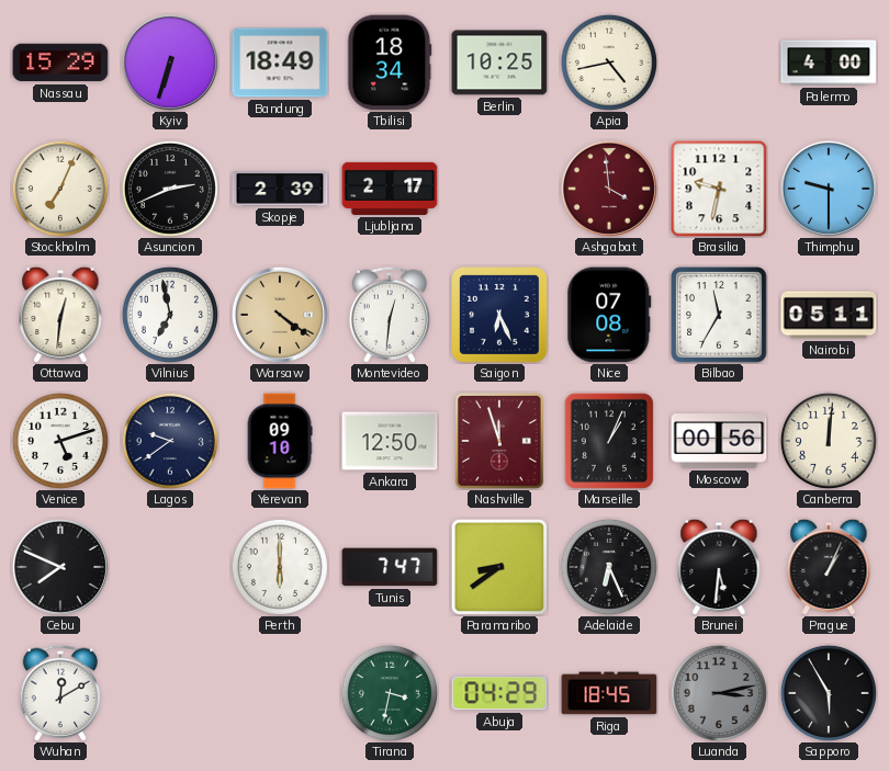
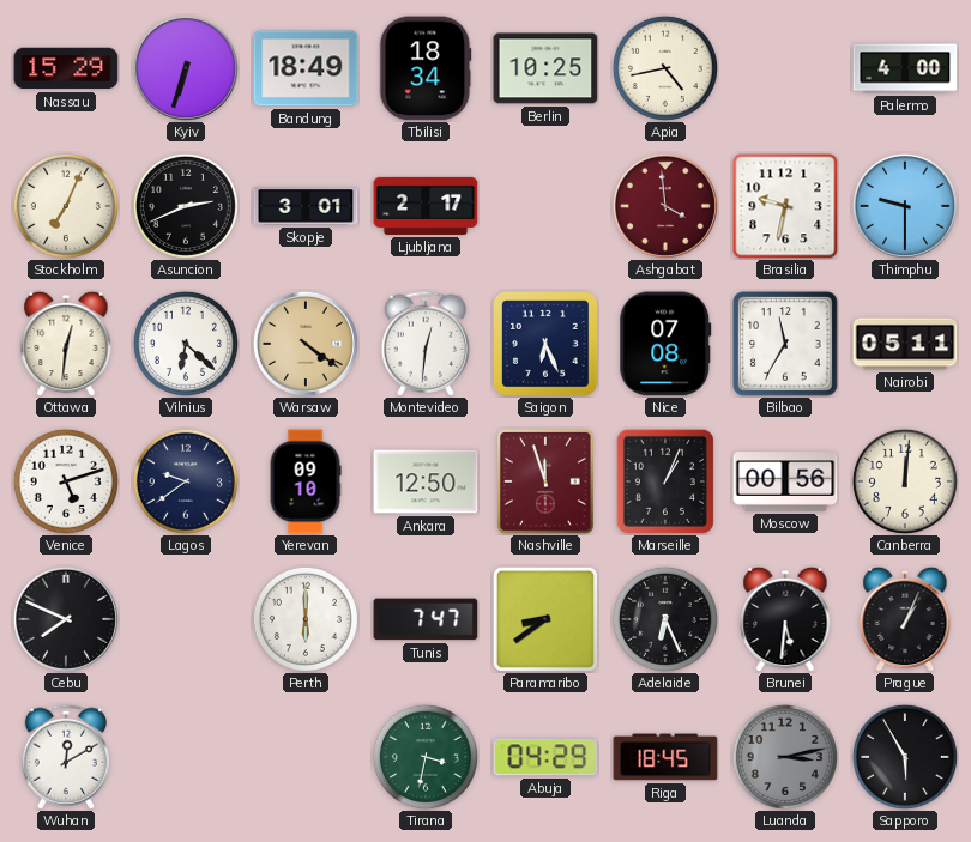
Skopje: 2:39 -> 3:01 (306, 206)
Vilnius: 6:58 -> 6:22 (186, 344)
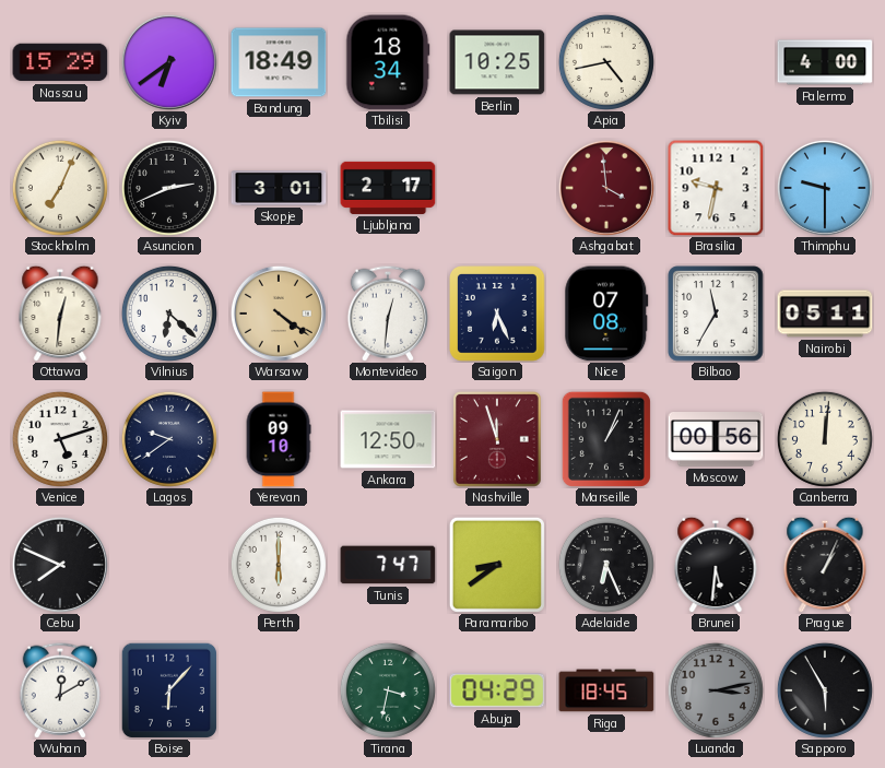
Kyiv: 6:33 -> 6:39 (169, 62)
Boise: none -> 6:07 (168, 689)
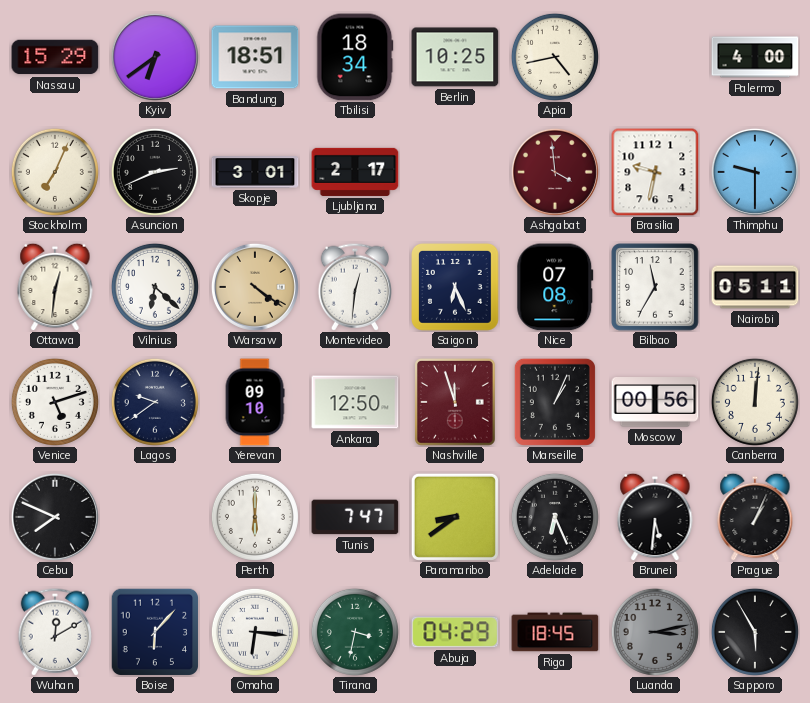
Bandung: 18:49 -> 18:51 (255, 57)
Omaha: none -> 6:16 (255, 632)
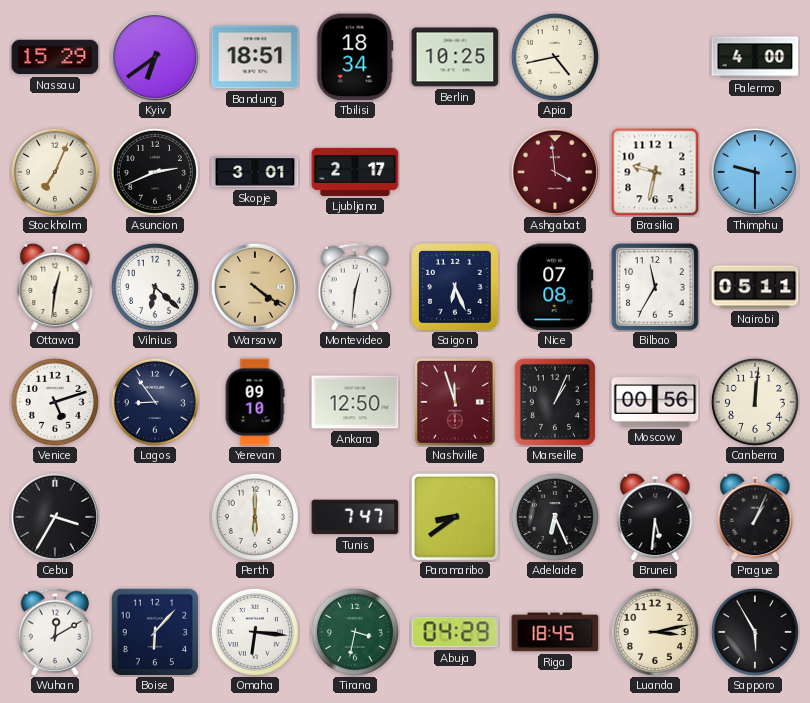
Lagos: 9:39 -> 8:54 (155, 402)
Cebu: 7:49 -> 3:35 (55, 517)
Luanda dial: grey -> cream (655, 632)
